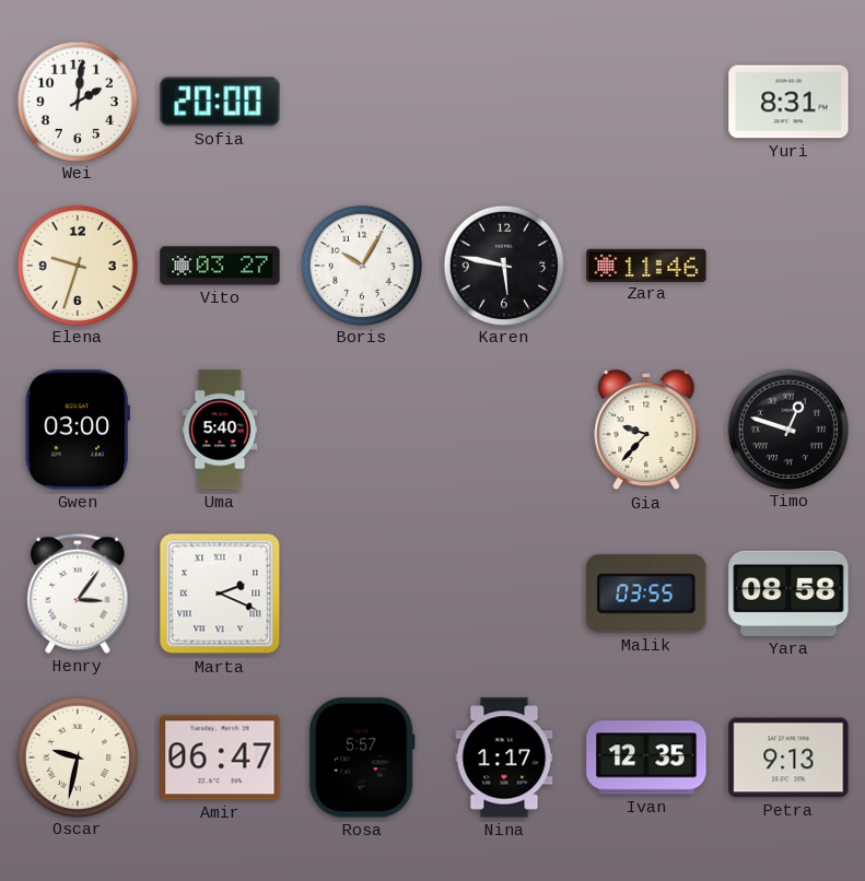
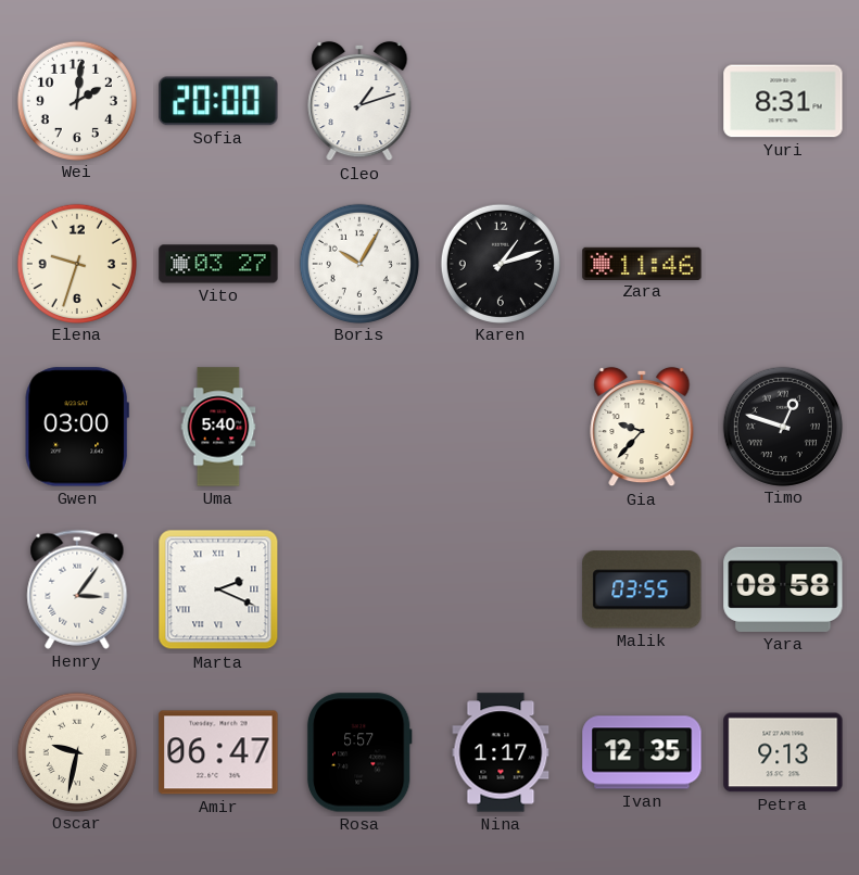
Cleo: none -> 1:12 (359, 101)
Karen: 5:47 -> 1:12 (500, 263)
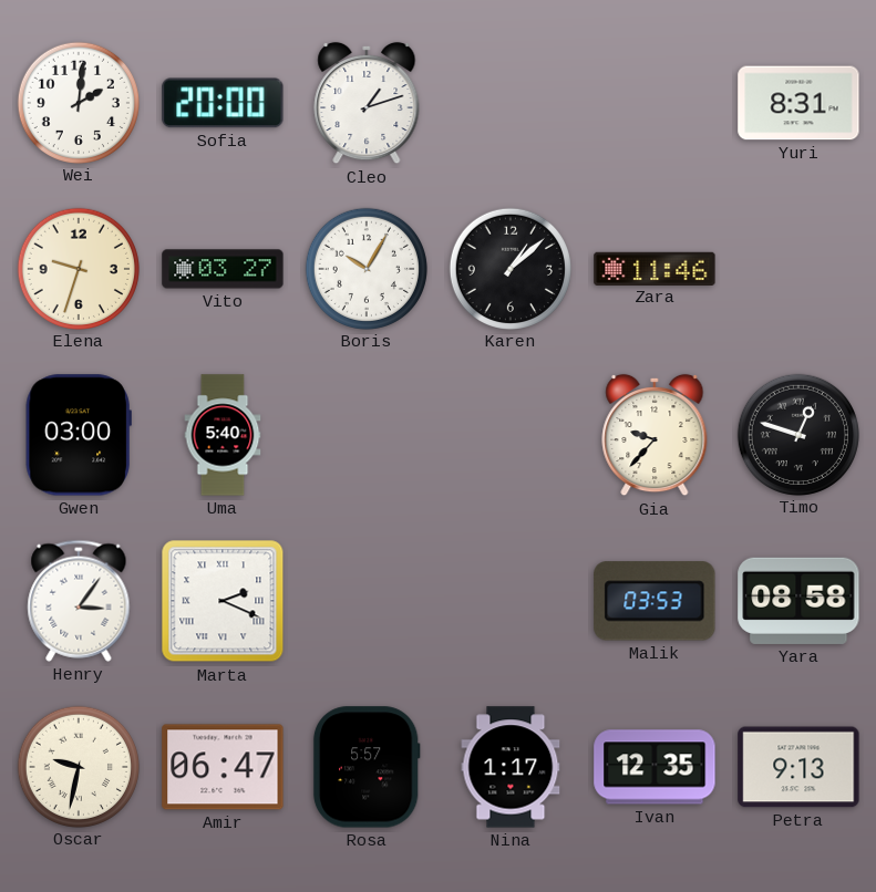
Karen: 1:12 -> 1:08 (509, 268)
Malik: 03:55 -> 03:53 (655, 601)
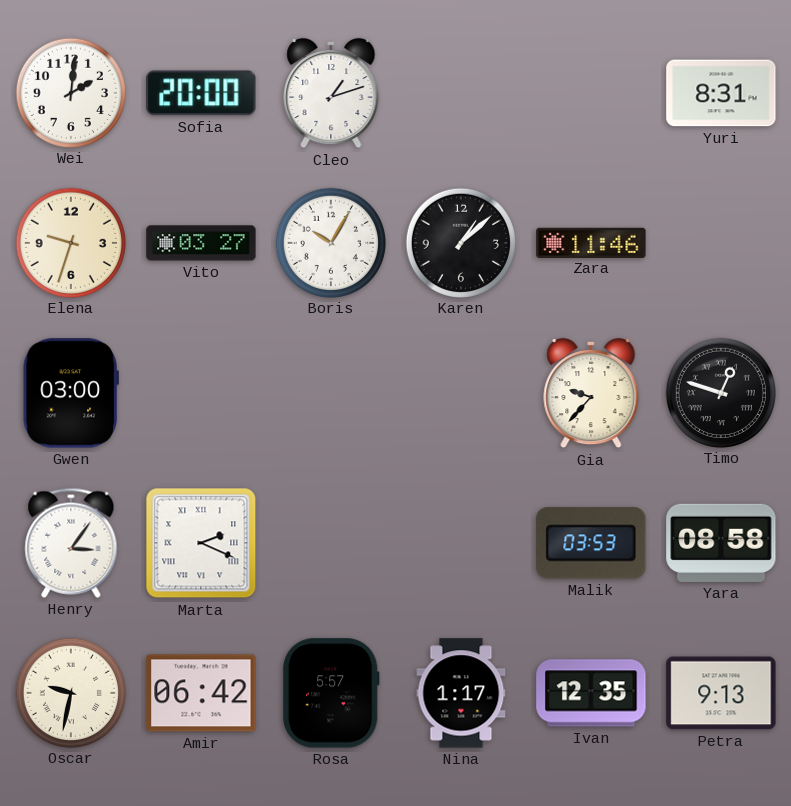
Uma: 5:40 -> none (223, 435)
Amir: 06:47 -> 06:42 (201, 693)
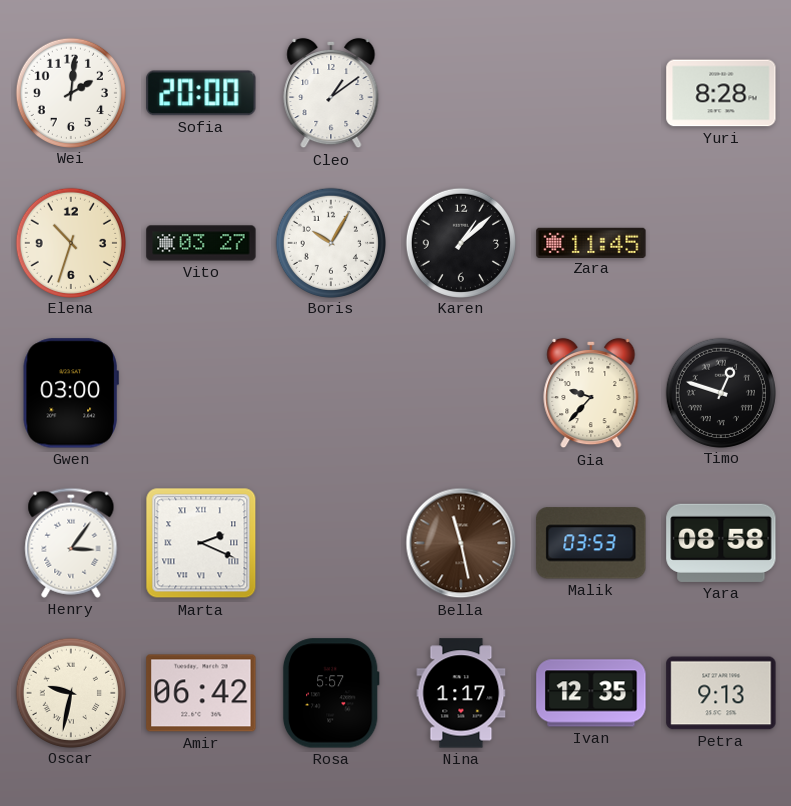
Cleo: 1:12 -> 1:09 (331, 93)
Yuri: 8:31 -> 8:28 (721, 93)
Elena: 9:33 -> 10:33 (70, 242)
Zara: 11:46 -> 11:45 (591, 242)
Bella: none -> 11:28 (461, 543)
